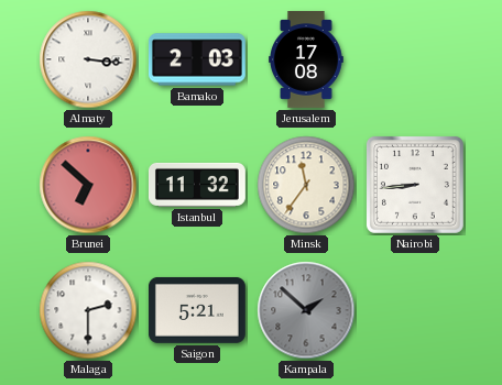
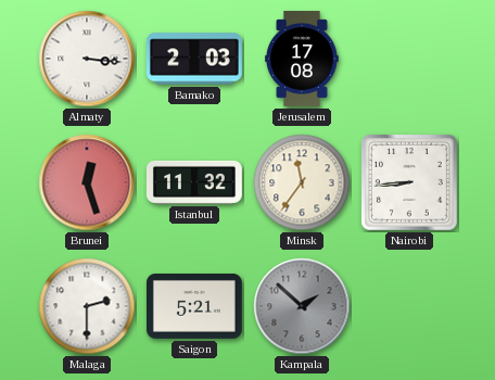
Brunei: 6:52 -> 12:27 (87, 182)
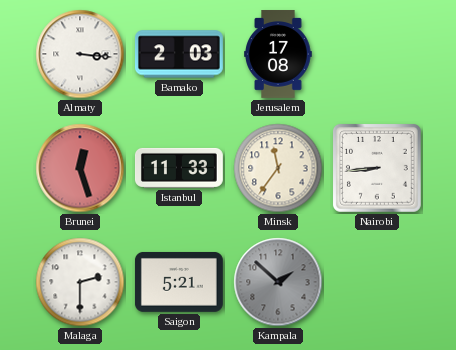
Istanbul: 11:32 -> 11:33 (179, 168)
